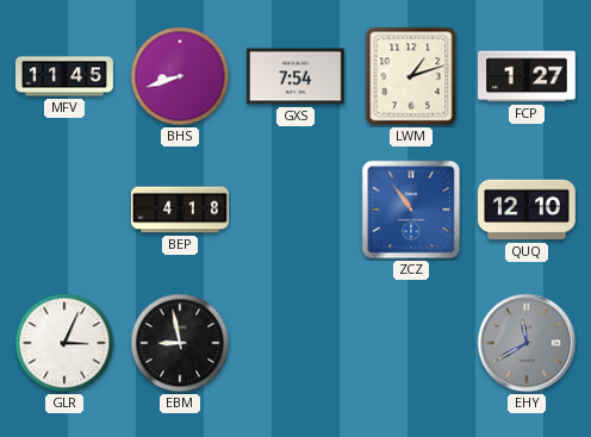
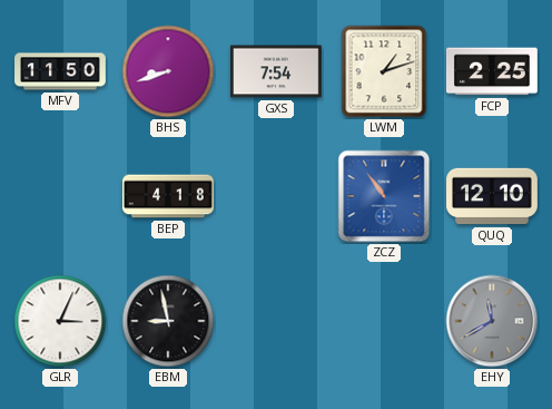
MFV: 11:45 -> 11:50 (60, 71)
FCP: 1:27 -> 2:25 (493, 71)
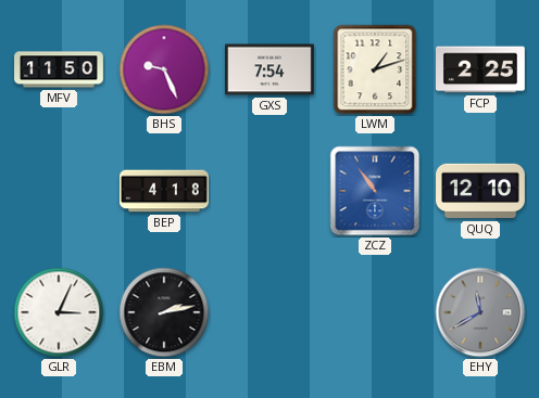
BHS: 8:42 -> 9:26 (164, 69)
EBM: 8:58 -> 2:13 (164, 312)
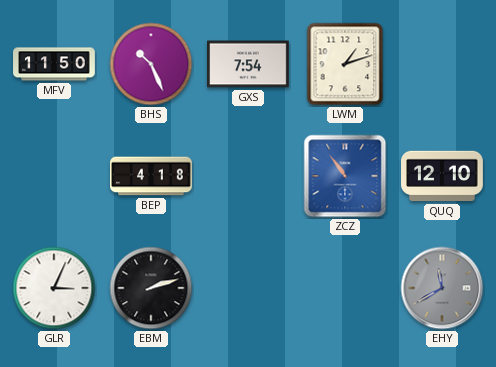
BHS: 9:26 -> 10:26 (151, 64)
FCP: 2:25 -> none (481, 69)
EBM: 2:13 -> 2:12 (151, 288)
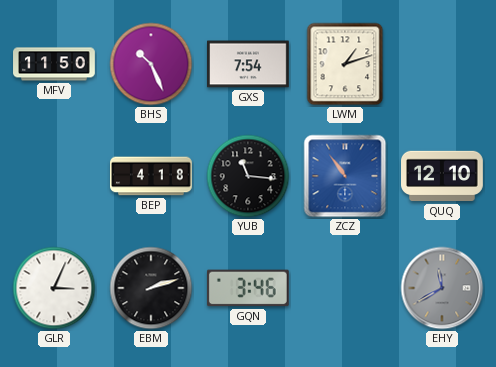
YUB: none -> 11:16 (248, 176)
GQN: none -> 3:46 (248, 288)
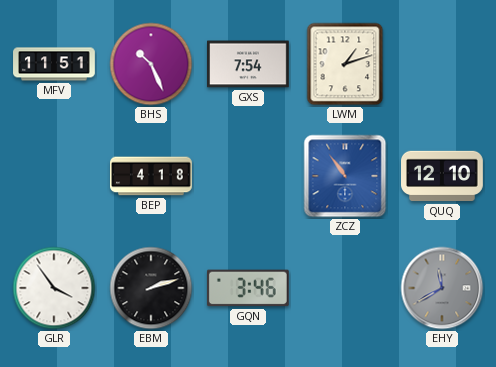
MFV: 11:50 -> 11:51 (54, 64)
YUB: 11:16 -> none (248, 176)
GLR: 3:04 -> 3:54 (54, 288)
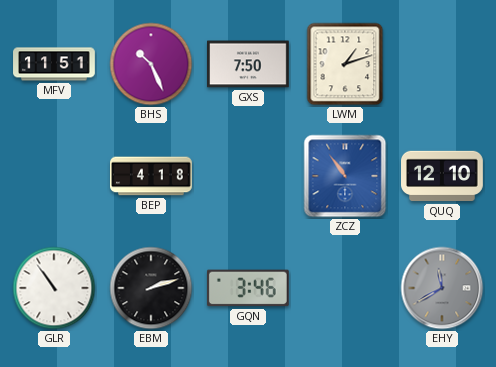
GXS: 7:54 -> 7:50 (249, 64)
GLR: 3:54 -> 10:54 (54, 288)
